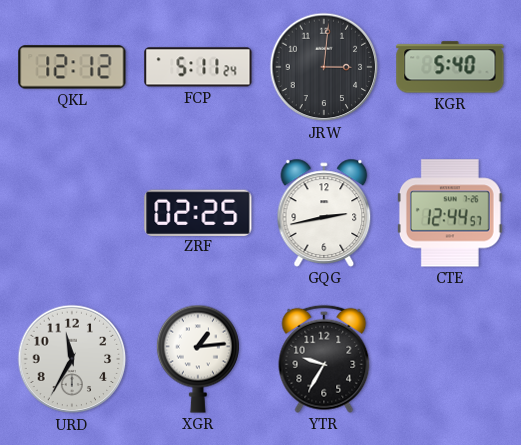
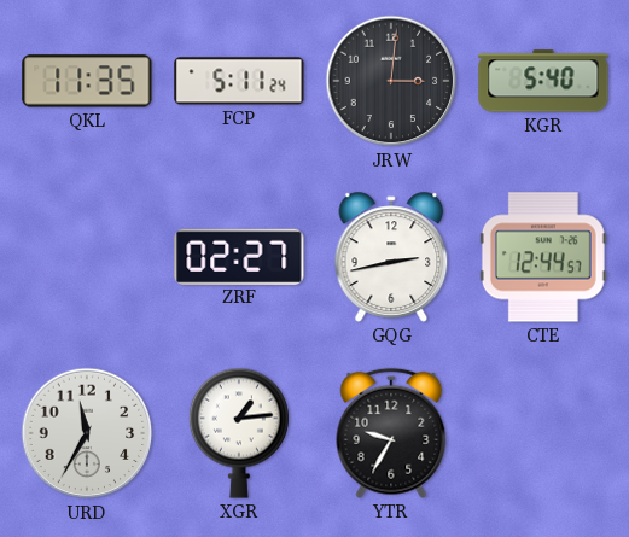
QKL: 12:12 -> 11:35 (87, 81)
ZRF: 02:25 -> 02:27 (239, 256)
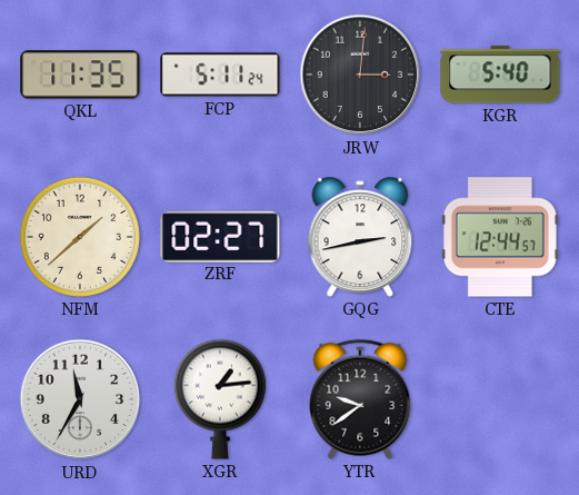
NFM: none -> 1:38 (80, 237)
YTR: 9:35 -> 9:39 (360, 399)
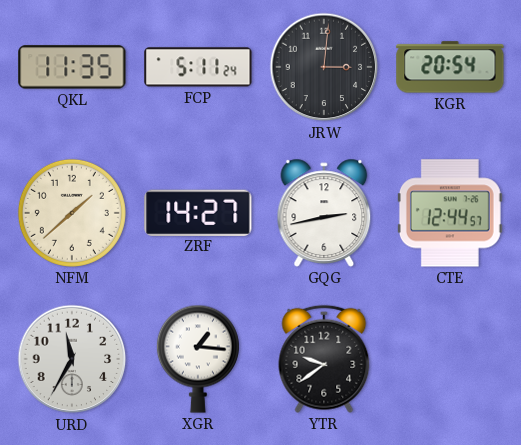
KGR: 5:40 -> 20:54 (450, 67)
ZRF: 02:27 -> 14:27 (198, 212)
XGR: 1:14 -> 1:16 (198, 359)
